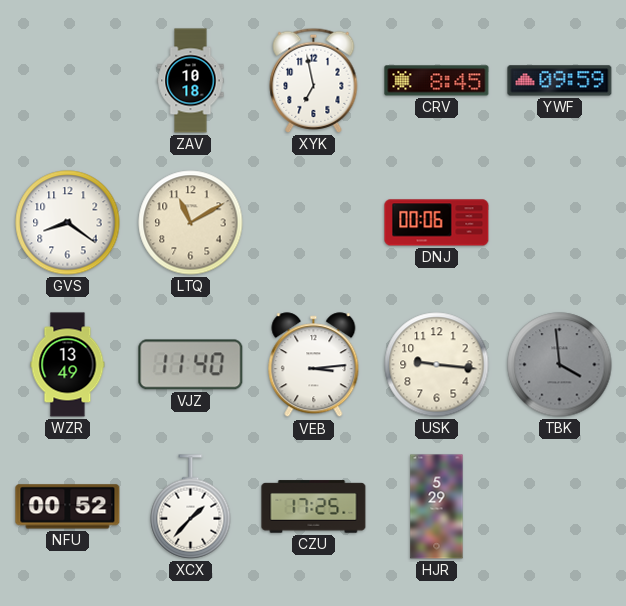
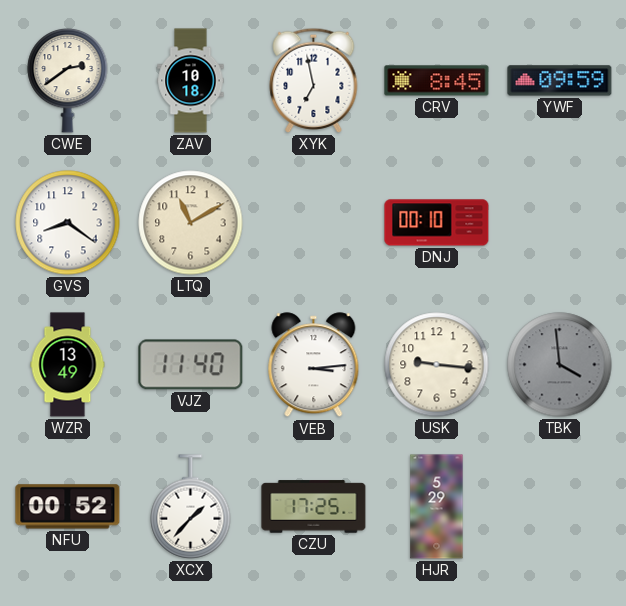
CWE: none -> 2:39 (68, 80)
DNJ: 00:06 -> 00:10 (437, 223)
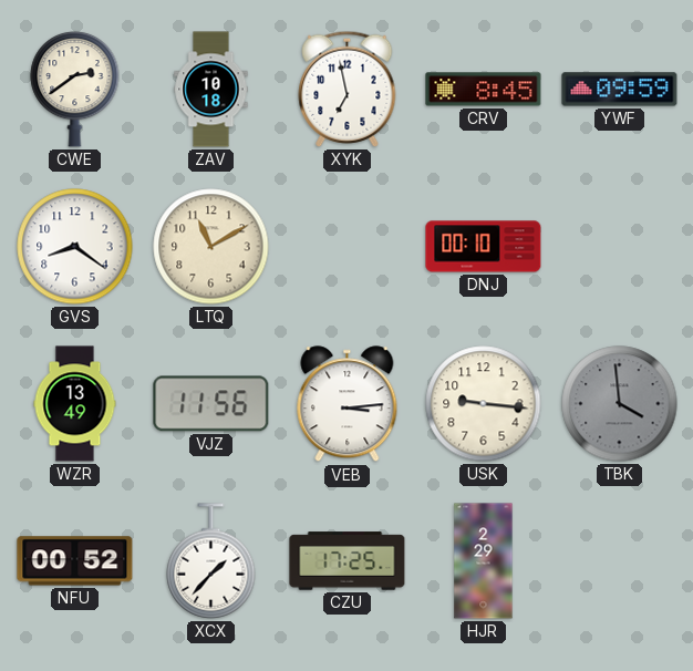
VJZ: 11:40 -> 11:56 (211, 404)
HJR: 5:29 -> 2:29 (484, 561)
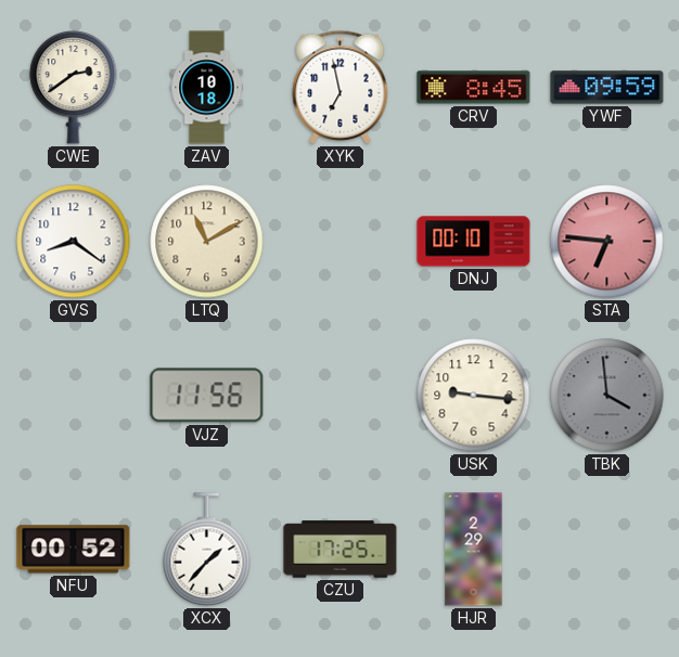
STA: none -> 6:46 (607, 242)
WZR: 13:49 -> none (75, 404)
VEB: 3:14 -> none (348, 404)
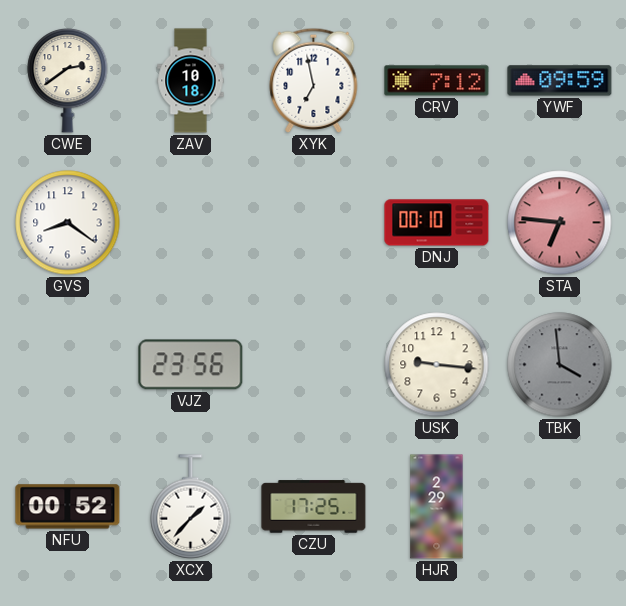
CRV: 8:45 -> 7:12 (437, 81)
LTQ: 11:10 -> none (207, 242)
VJZ: 11:56 -> 23:56 (191, 365)
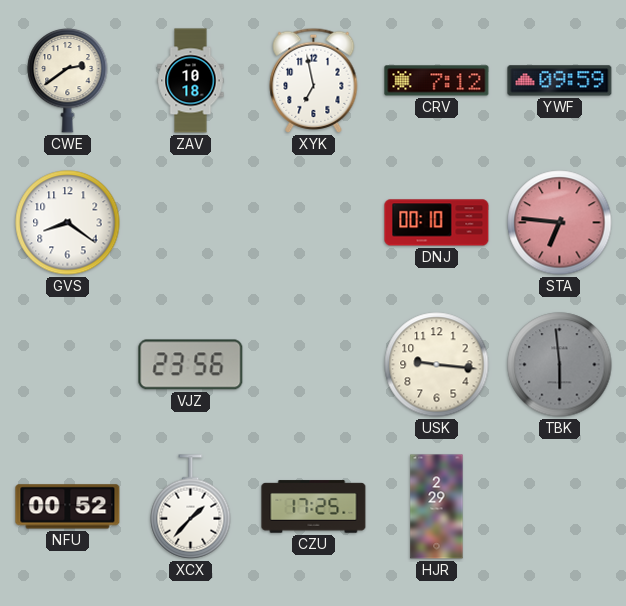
TBK: 3:59 -> 5:59 (560, 365)
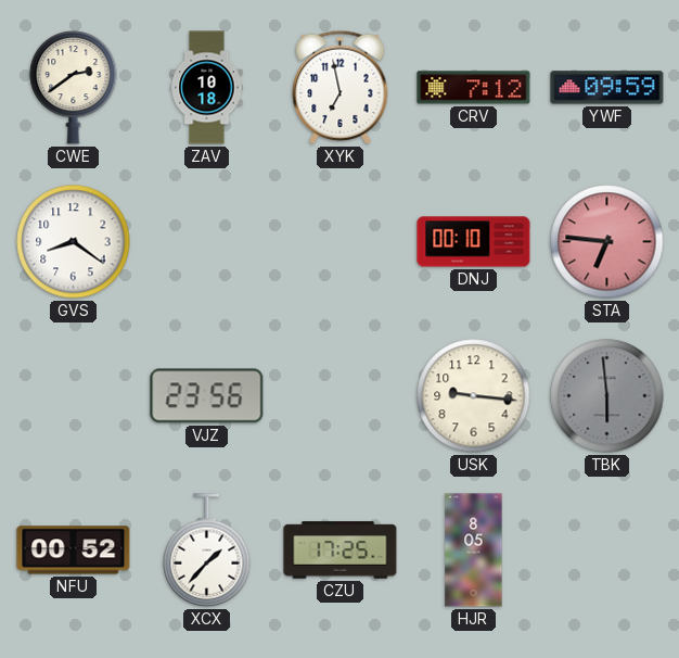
HJR: 2:29 -> 8:05 (474, 551)
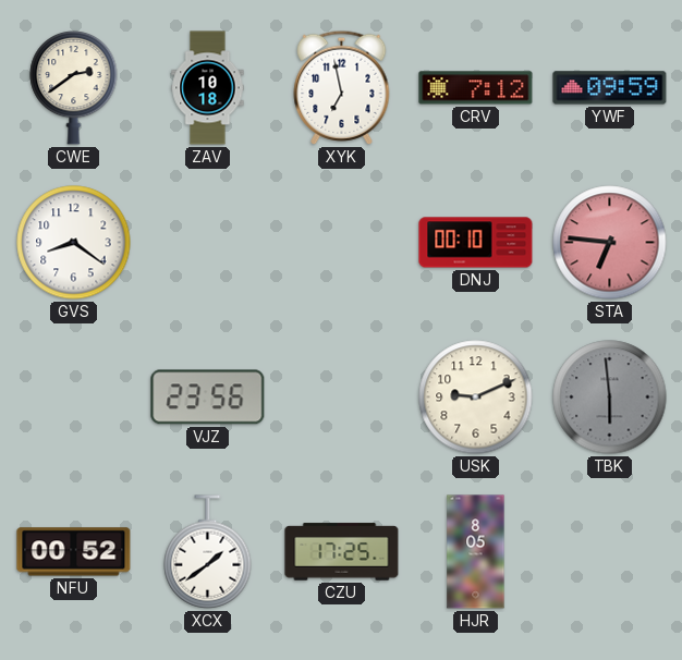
USK: 9:16 -> 9:11 (476, 398)
XCX: 1:37 -> 1:39 (208, 552)
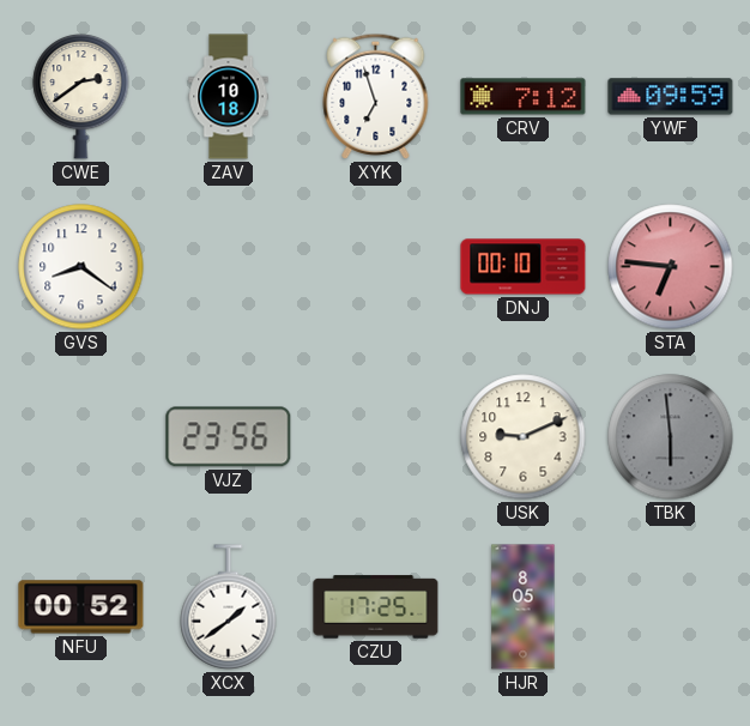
XYK: 6:58 -> 6:57 (376, 96)
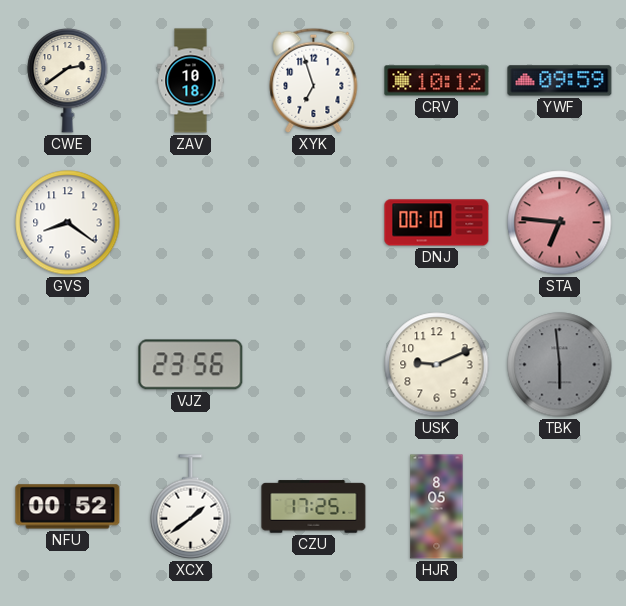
CRV: 7:12 -> 10:12 (437, 81)
